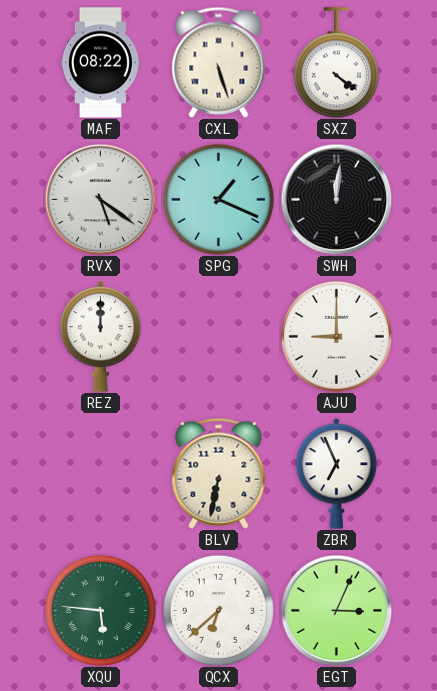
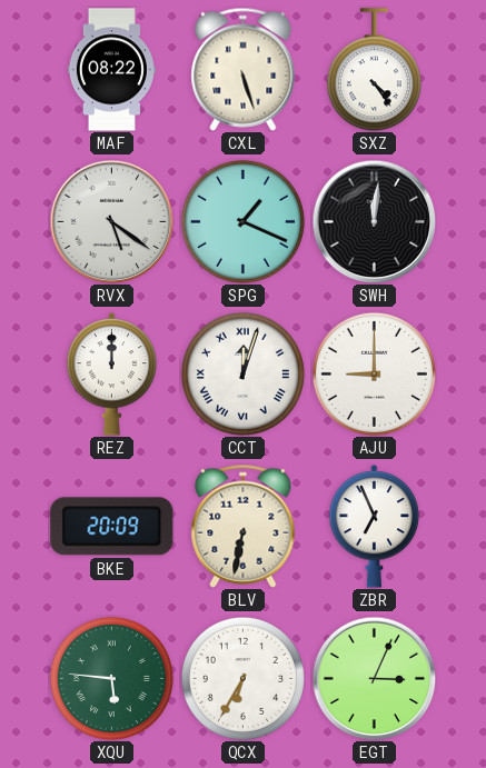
SXZ: 4:21 -> 4:24 (374, 70)
CCT: none -> 12:03 (242, 373)
BKE: none -> 20:09 (112, 527)
QCX: 6:38 -> 6:35 (242, 678)
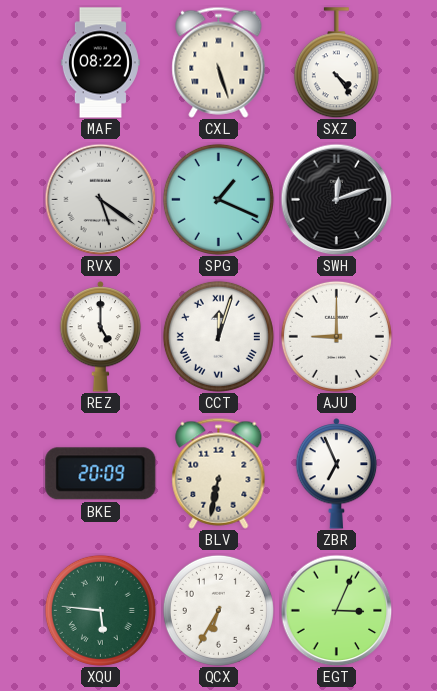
SWH: 12:01 -> 12:12 (336, 199)
REZ: 12:00 -> 5:00 (101, 337)
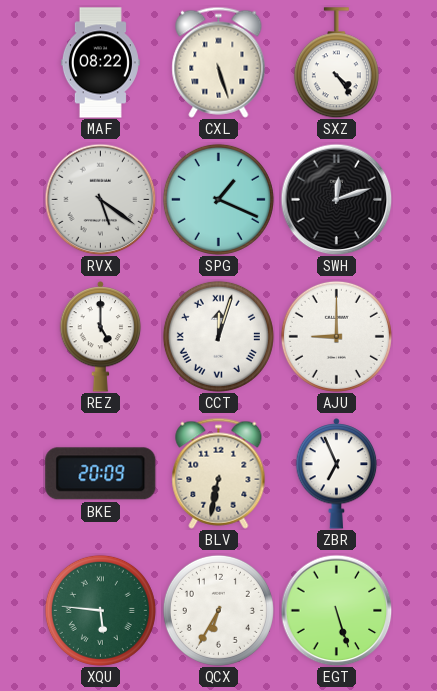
EGT: 3:04 -> 5:27 (336, 610)
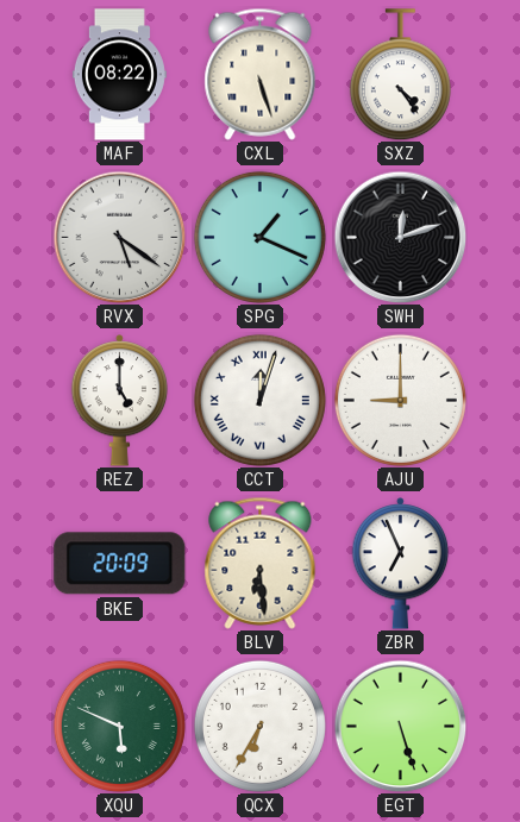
BLV: 6:32 -> 6:29 (261, 563)
XQU: 5:46 -> 5:49 (119, 726)
